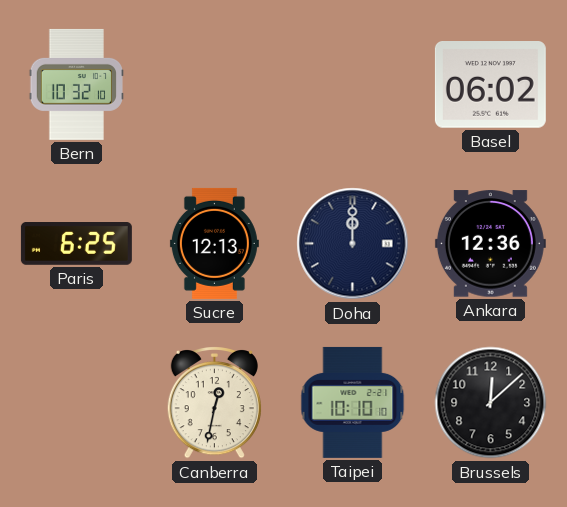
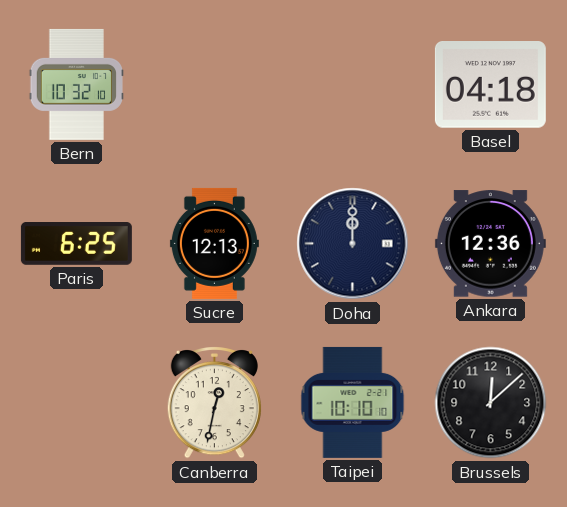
Basel: 06:02 -> 04:18 (490, 85)
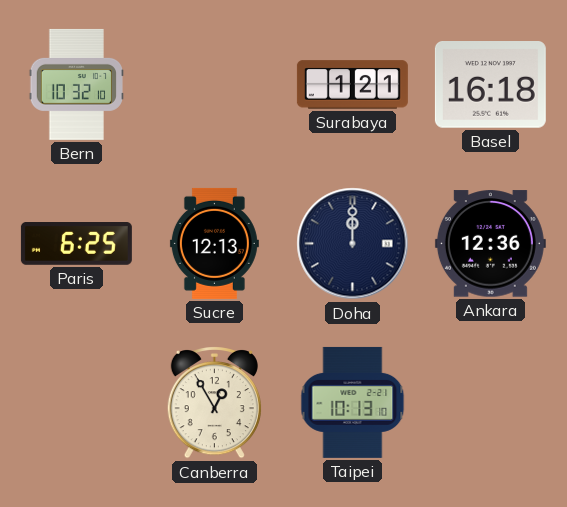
Surabaya: none -> 1:21 (352, 85)
Basel: 04:18 -> 16:18 (490, 85)
Canberra: 12:32 -> 12:55 (214, 403)
Taipei: 10:10 -> 10:13 (353, 402)
Brussels: 12:08 -> none (491, 403)
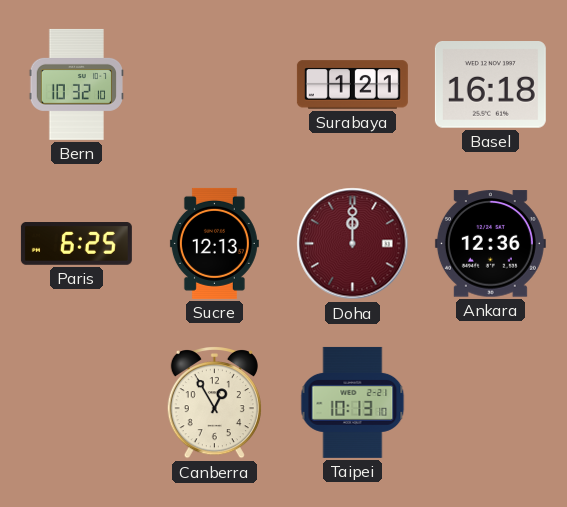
Doha dial: navy -> burgundy (353, 244)
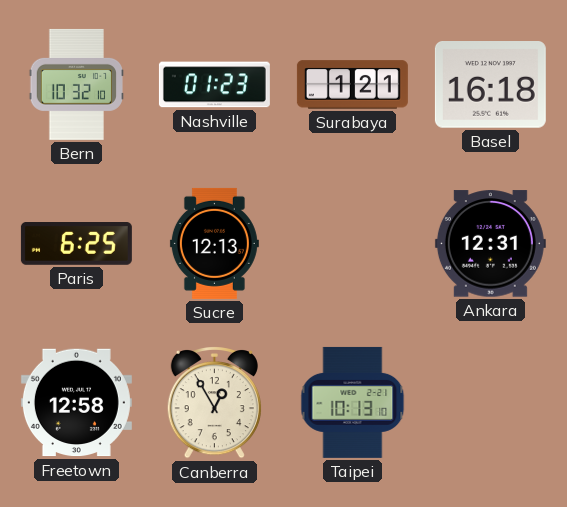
Nashville: none -> 01:23 (214, 85)
Doha: 12:00 -> none (353, 244)
Ankara: 12:36 -> 12:31 (490, 244)
Freetown: none -> 12:58 (76, 403)
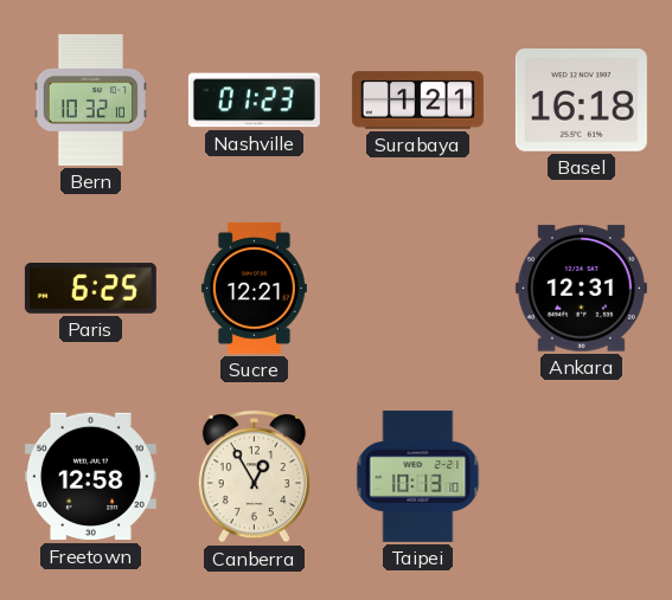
Sucre: 12:13 -> 12:21 (254, 288)
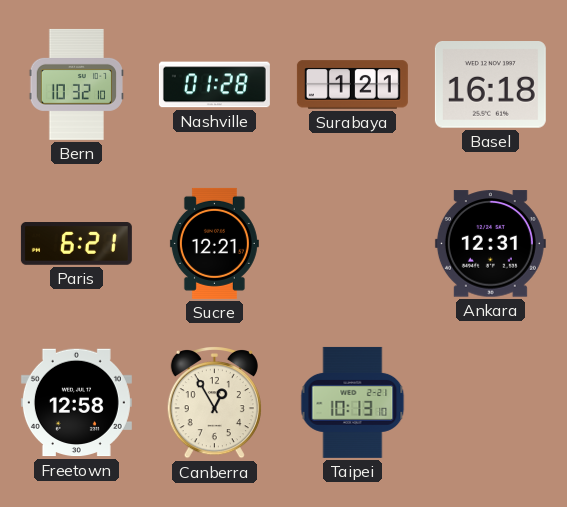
Nashville: 01:23 -> 01:28 (214, 85)
Paris: 6:25 -> 6:21 (76, 244)
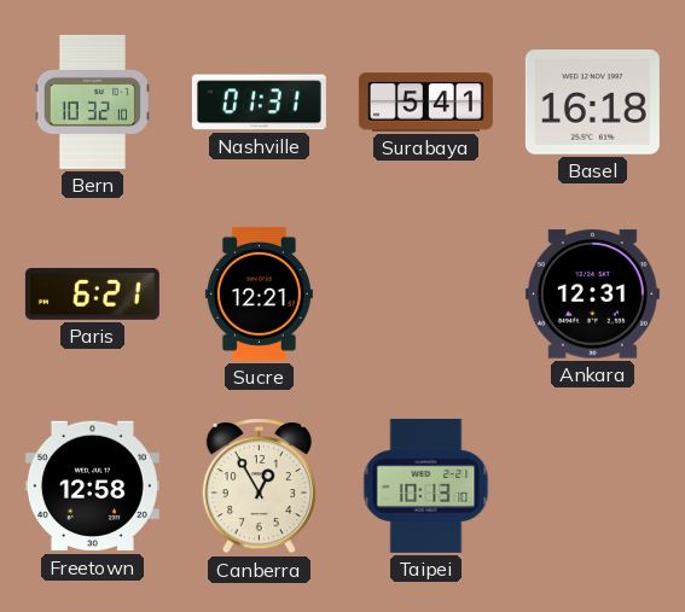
Nashville: 01:28 -> 01:31 (259, 103)
Surabaya: 1:21 -> 5:41 (425, 103)
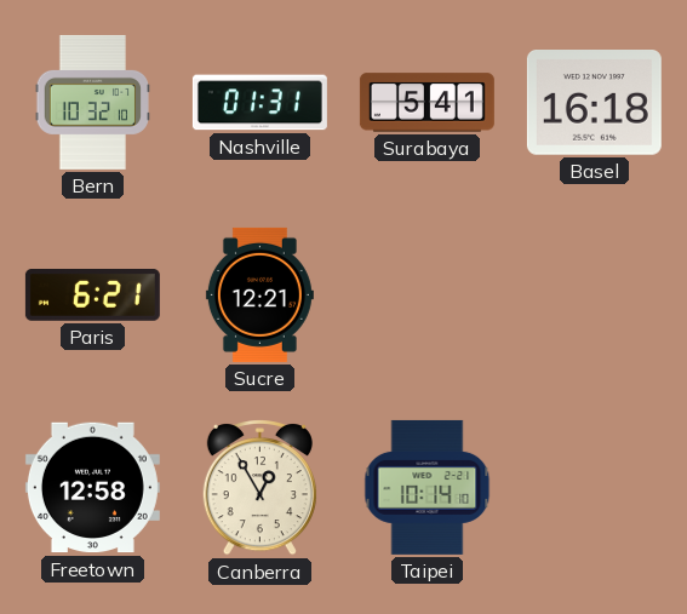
Ankara: 12:31 -> none (592, 295)
Taipei: 10:13 -> 10:14 (428, 487)
